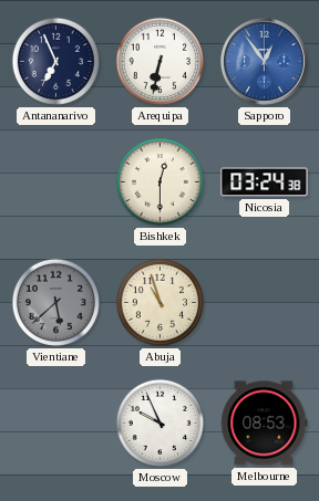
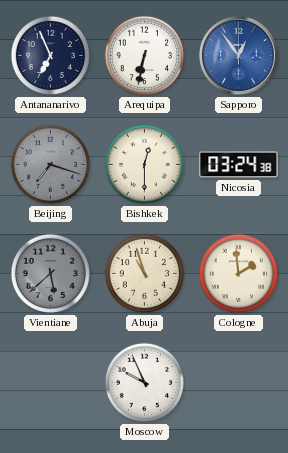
Beijing: none -> 7:18 (50, 164)
Cologne: none -> 1:59 (238, 273)
Melbourne: 08:53 -> none (265, 424)
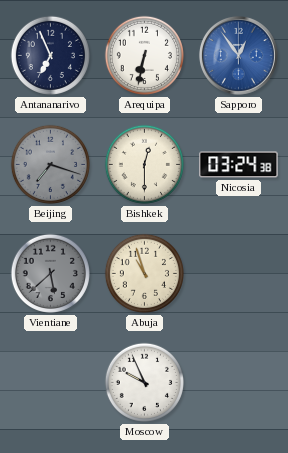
Cologne: 1:59 -> none (238, 273)
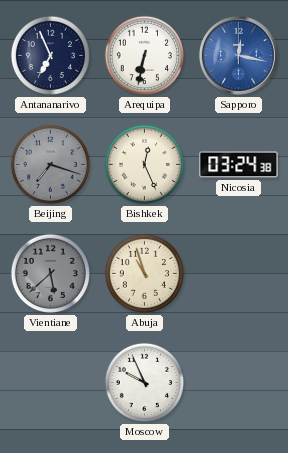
Sapporo: 12:54 -> 12:17 (238, 55)
Bishkek: 12:30 -> 12:26 (144, 164)
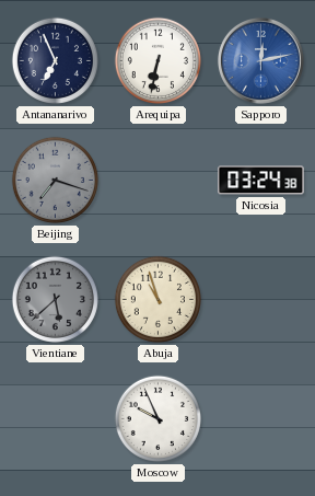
Sapporo: 12:17 -> 12:13 (260, 60)
Bishkek: 12:26 -> none (144, 164)
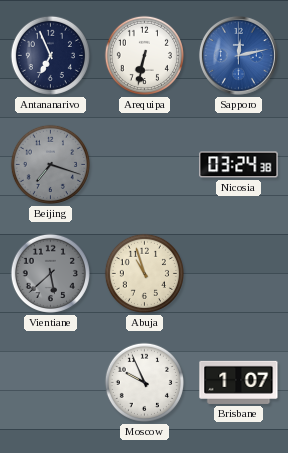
Brisbane: none -> 1:07 (239, 382)
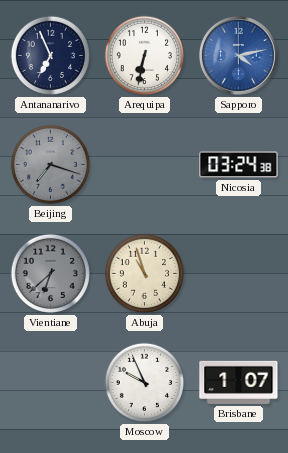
Sapporo: 12:13 -> 4:13 (238, 55)
Vientiane: 5:38 -> 6:38 (50, 273)
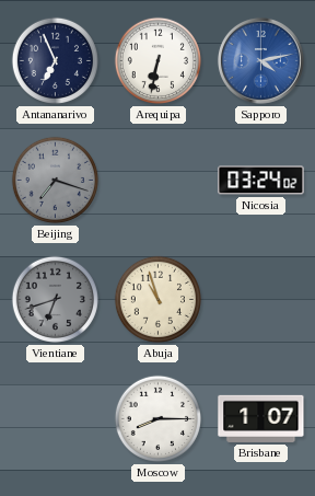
Nicosia: 03:24:38 -> 03:24:02 (261, 181)
Vientiane: 6:38 -> 6:42 (55, 299)
Moscow: 9:56 -> 8:15 (157, 418)
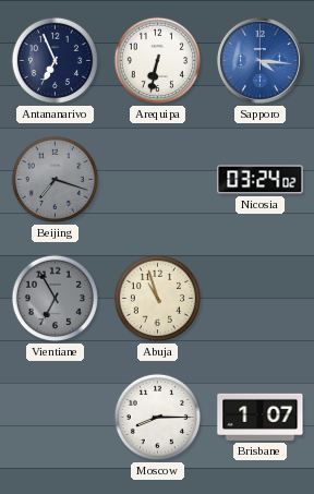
Sapporo: 4:13 -> 4:16 (259, 60)
Vientiane: 6:42 -> 6:55 (55, 298)
